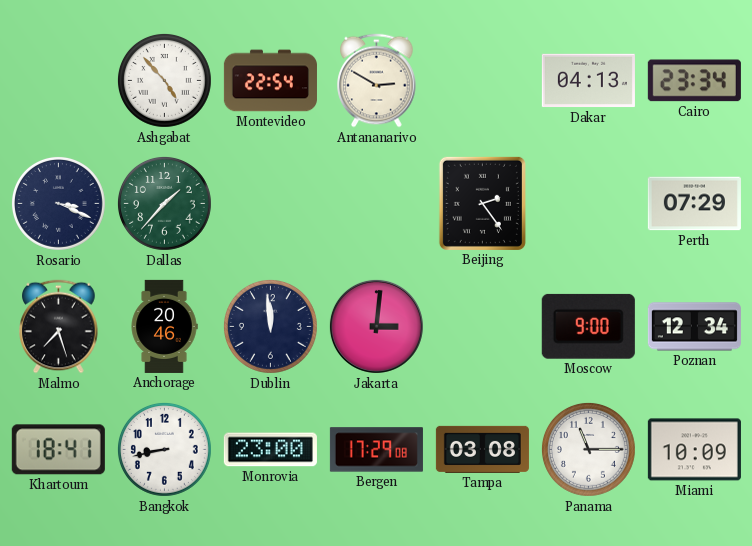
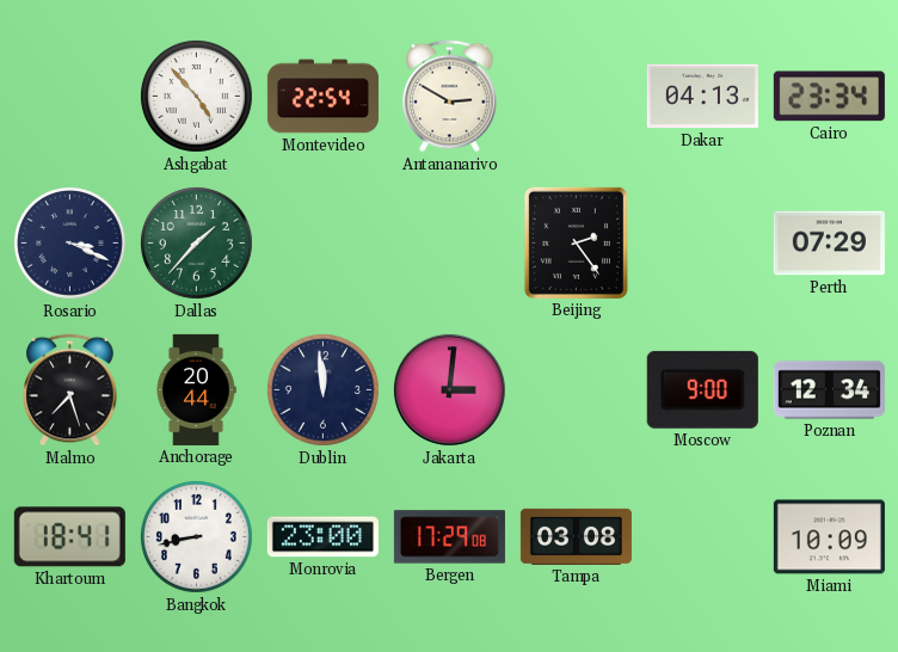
Anchorage: 20:46 -> 20:44 (196, 389)
Panama: 11:15 -> none (588, 449)
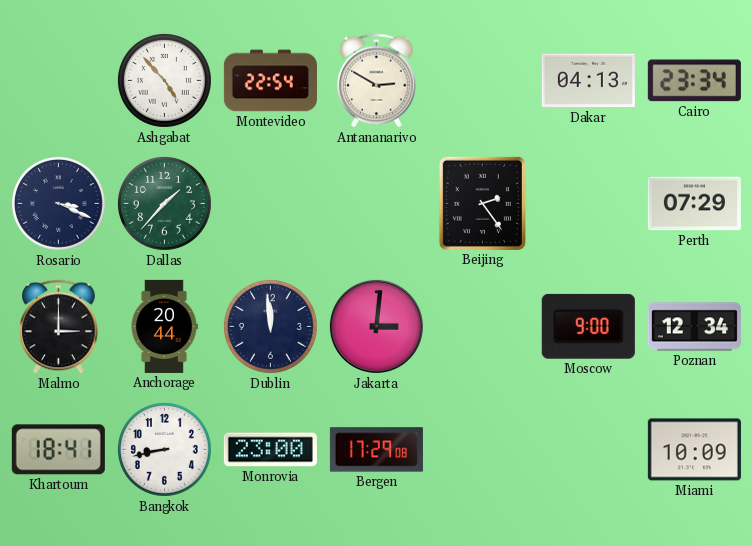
Malmo: 7:27 -> 3:00 (59, 327)
Tampa: 03:08 -> none (576, 536)
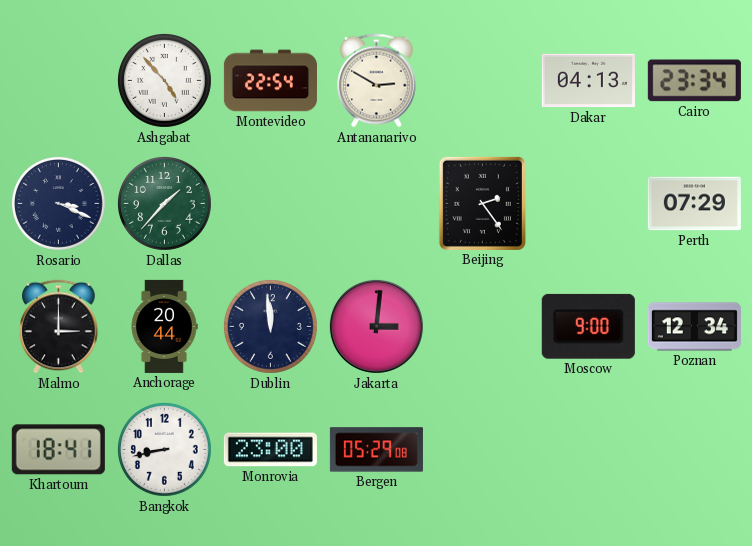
Bergen: 17:29 -> 05:29 (376, 450)
Miami: 10:09 -> none (694, 450)
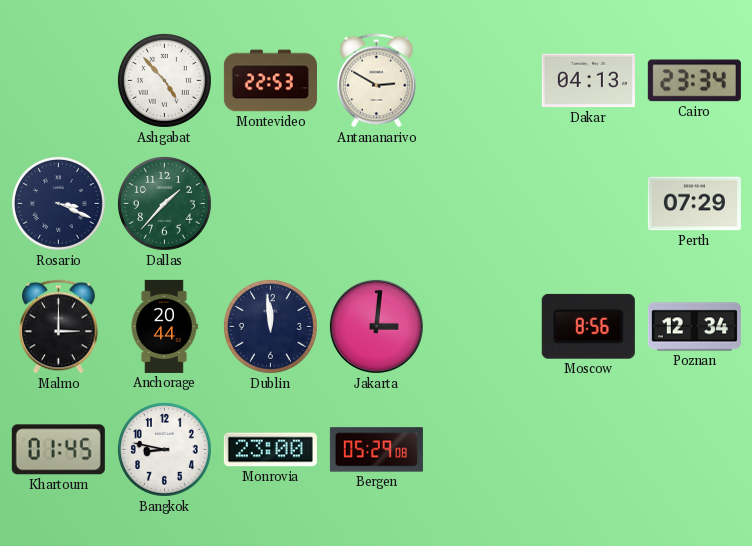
Montevideo: 22:54 -> 22:53 (270, 81)
Beijing: 2:24 -> none (482, 203)
Moscow: 9:00 -> 8:56 (588, 326)
Khartoum: 18:41 -> 01:45 (58, 450)
Bangkok: 8:43 -> 8:47 (164, 449)
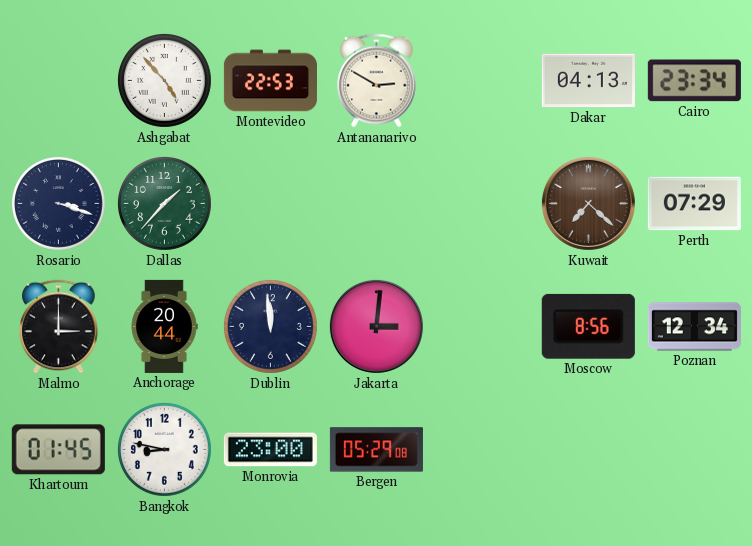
Rosario: 3:19 -> 3:18 (58, 203)
Kuwait: none -> 7:22 (588, 203)
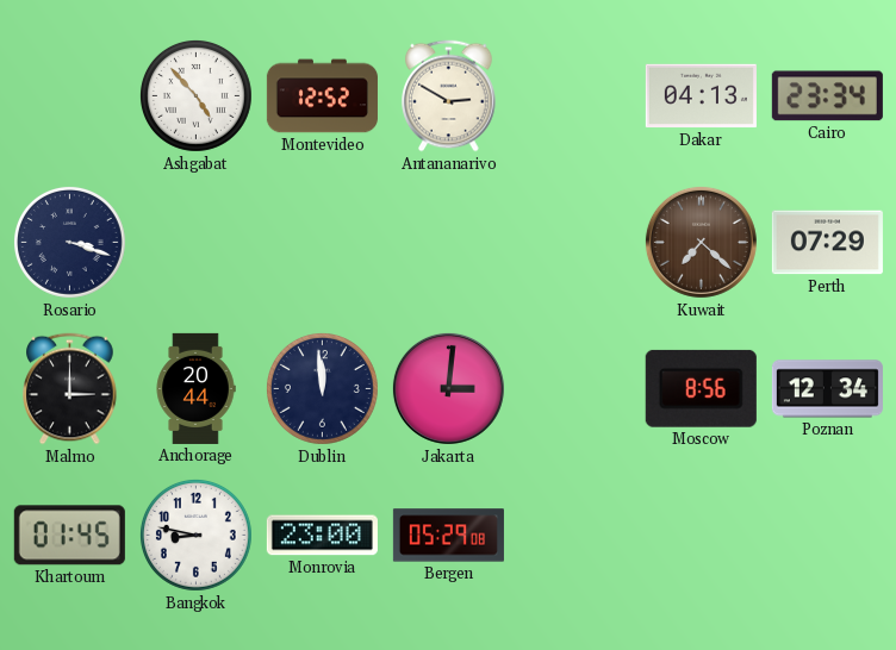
Montevideo: 22:53 -> 12:52 (322, 96)
Dallas: 1:37 -> none (164, 203)
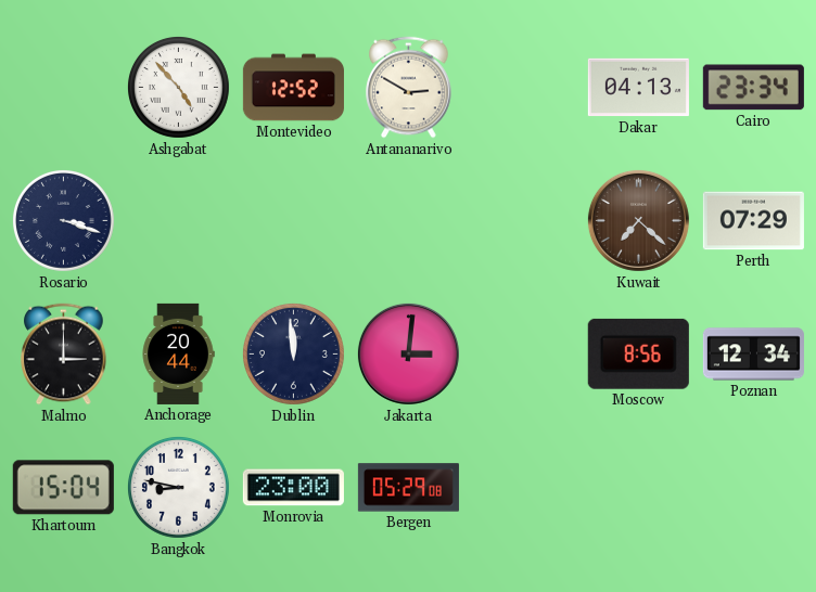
Khartoum: 01:45 -> 15:04 (63, 488)
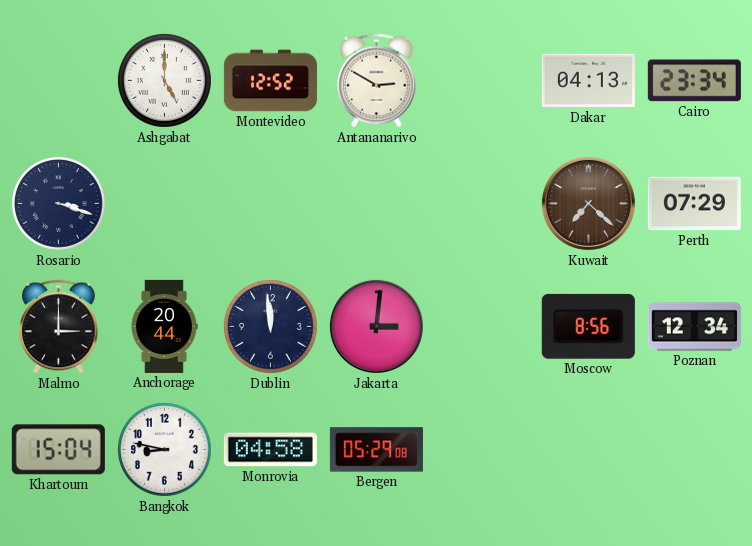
Ashgabat: 4:53 -> 5:00 (164, 80)
Monrovia: 23:00 -> 04:58 (270, 450)
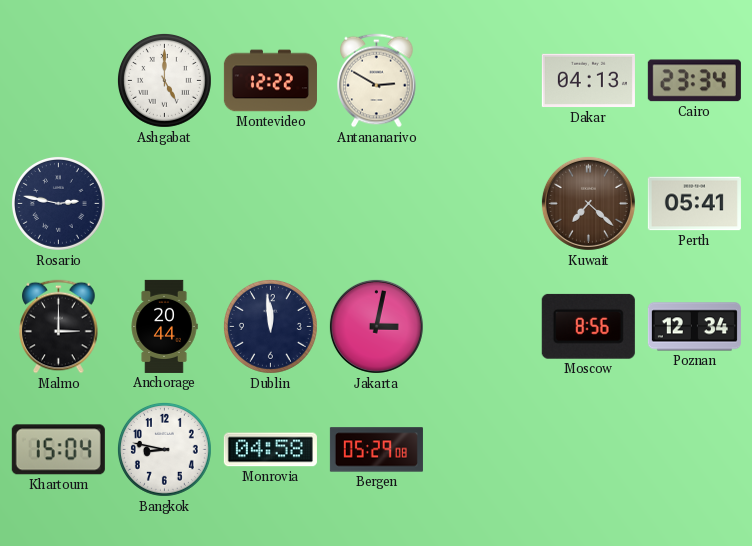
Montevideo: 12:52 -> 12:22 (270, 81)
Rosario: 3:18 -> 2:47 (58, 203)
Perth: 07:29 -> 05:41 (694, 204)
Jakarta: 3:01 -> 3:02 (376, 326)
